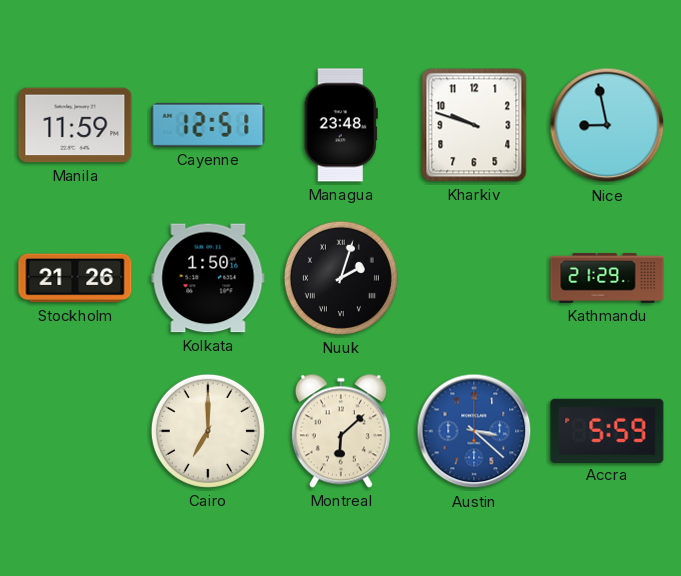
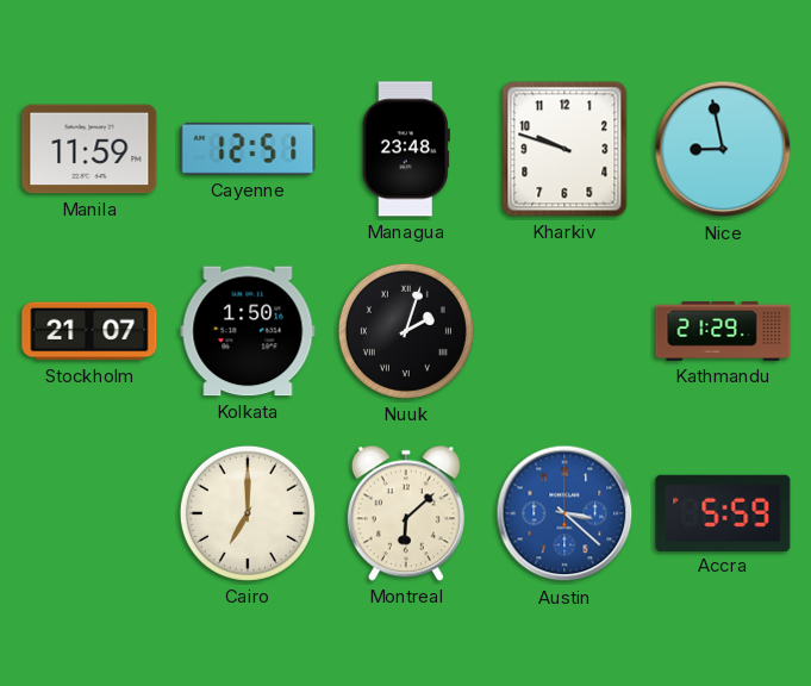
Stockholm: 21:26 -> 21:07 (89, 331)
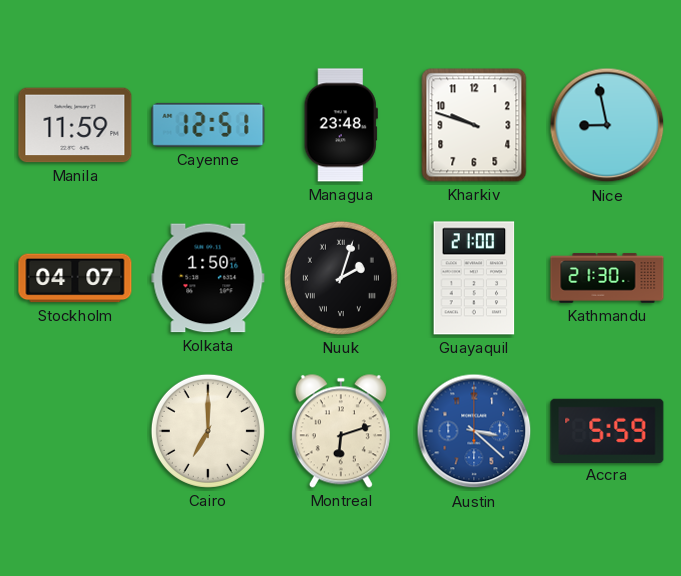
Stockholm: 21:07 -> 04:07 (75, 278)
Guayaquil: none -> 21:00 (474, 278)
Kathmandu: 21:29 -> 21:30 (607, 278)
Montreal: 6:08 -> 6:12 (341, 431)
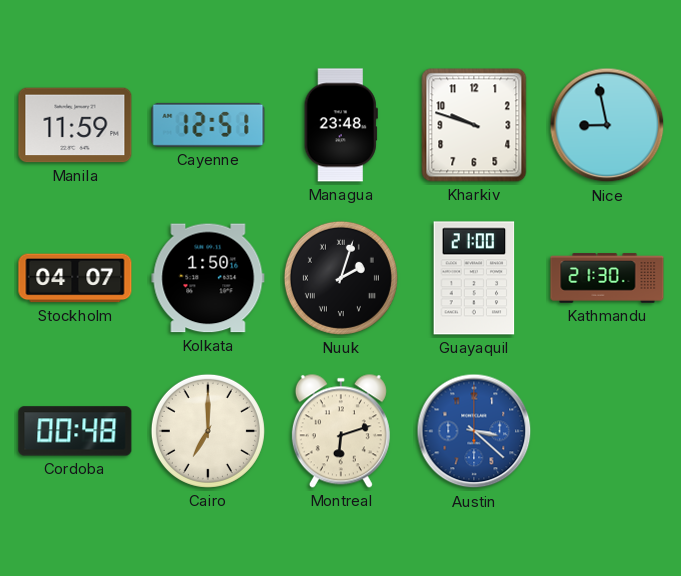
Cordoba: none -> 00:48 (75, 431)
Accra: 5:59 -> none (607, 430)
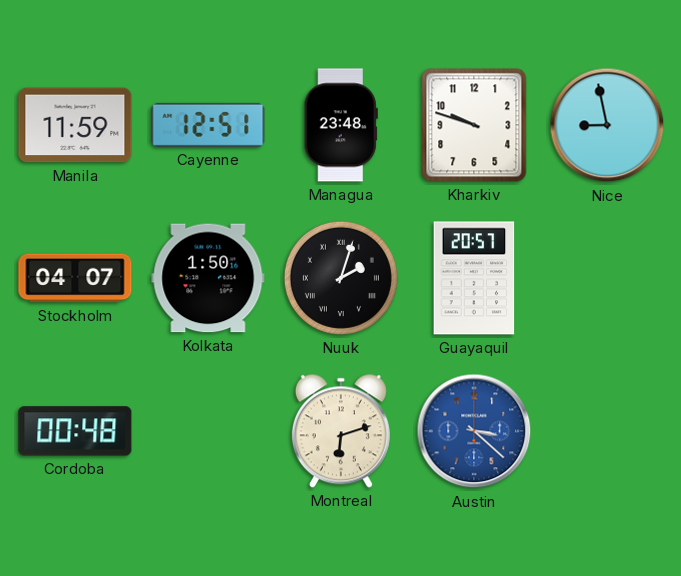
Guayaquil: 21:00 -> 20:57 (474, 278)
Kathmandu: 21:30 -> none (607, 278)
Cairo: 7:00 -> none (208, 431)
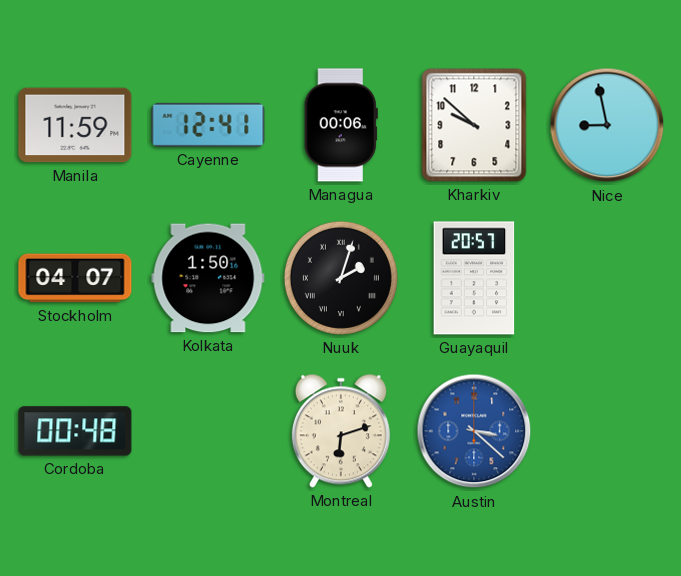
Cayenne: 12:51 -> 12:41 (208, 125)
Managua: 23:48 -> 00:06 (341, 125)
Kharkiv: 9:48 -> 9:52 (474, 125)
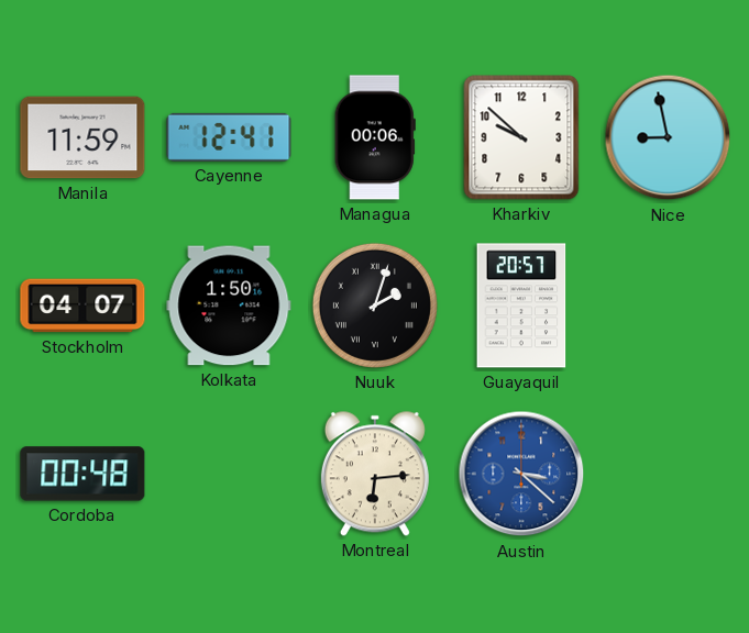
Montreal: 6:12 -> 6:14 (375, 474)
